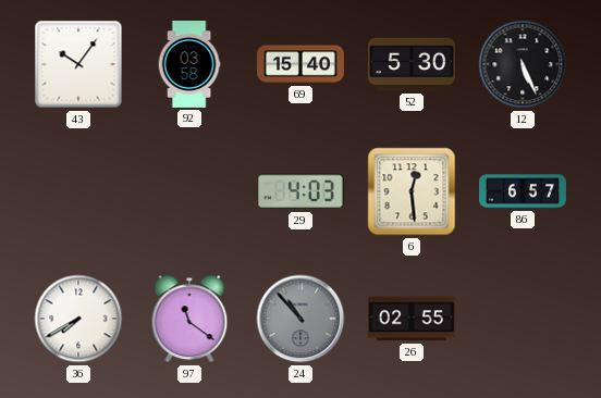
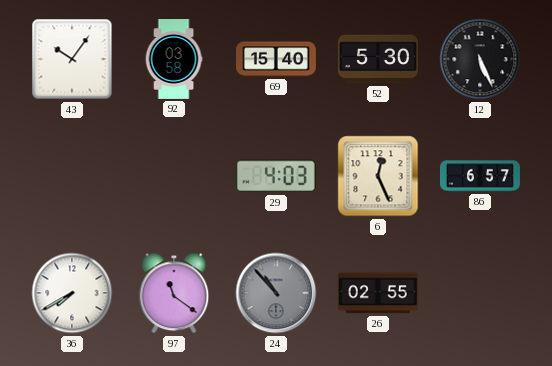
6: 12:29 -> 12:26 (378, 176)
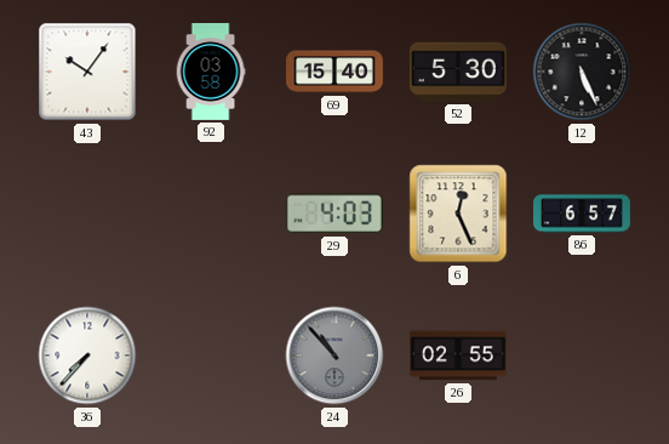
36: 7:40 -> 7:37 (87, 355)
97: 11:21 -> none (174, 293)
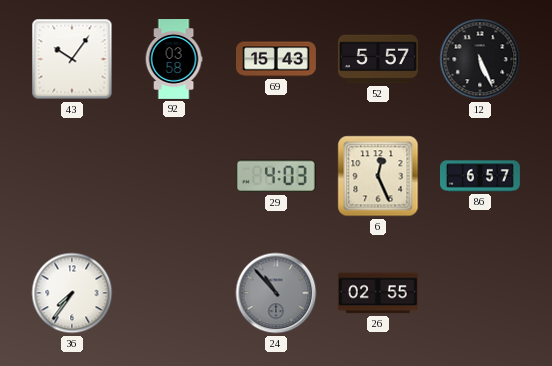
69: 15:40 -> 15:43 (277, 59)
52: 5:30 -> 5:57 (378, 59)
36: 7:37 -> 7:36 (72, 293)
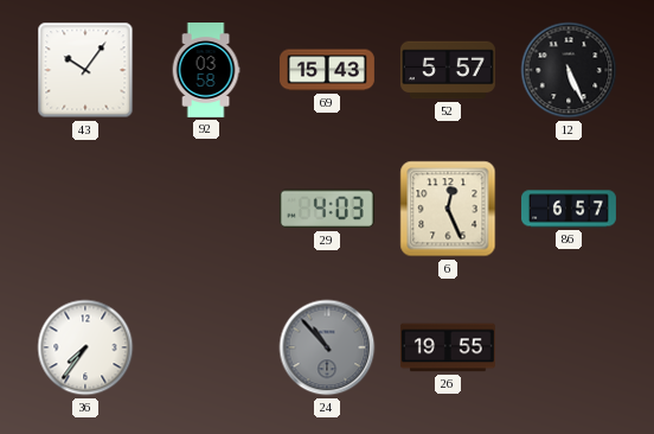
26: 02:55 -> 19:55 (448, 347)
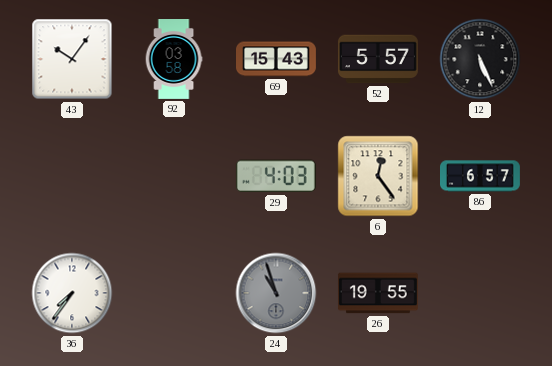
6: 12:26 -> 12:24 (378, 176)
24: 10:53 -> 10:57 (276, 293)
